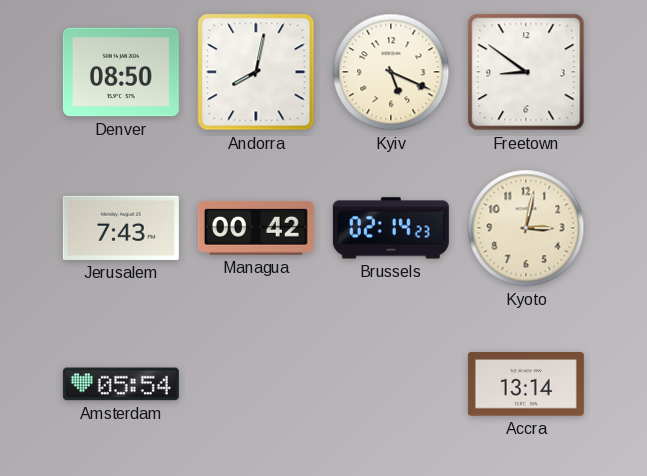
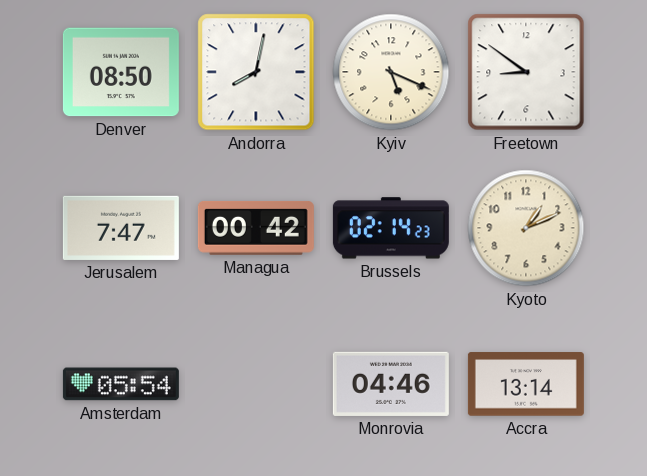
Jerusalem: 7:43 -> 7:47 (121, 228)
Kyoto: 3:02 -> 1:11 (526, 228)
Monrovia: none -> 04:46 (391, 384)
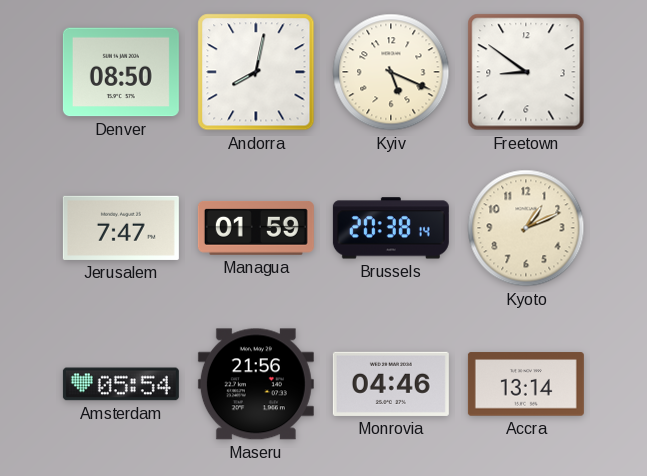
Managua: 00:42 -> 01:59 (256, 228)
Brussels: 02:14 -> 20:38 (391, 228)
Maseru: none -> 21:56 (256, 384)
